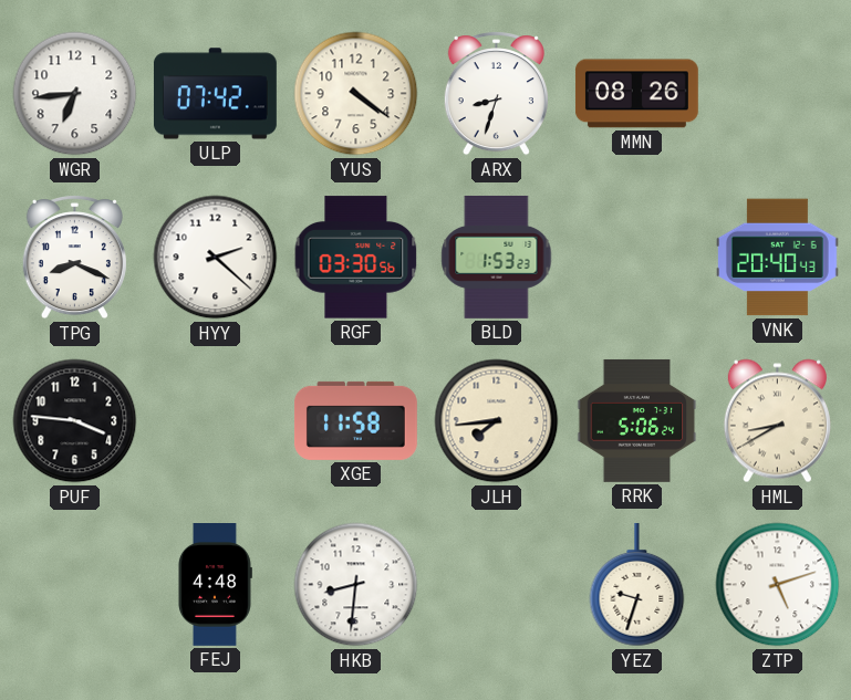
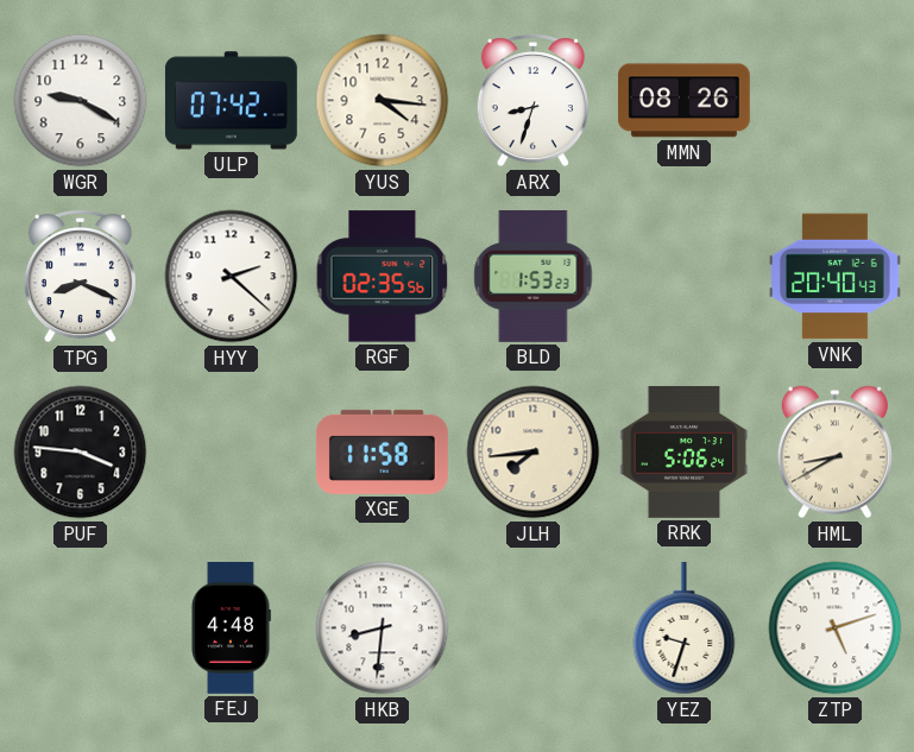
WGR: 6:44 -> 9:20 (81, 101)
YUS: 4:21 -> 4:16 (383, 101)
RGF: 03:30 -> 02:35 (383, 277)
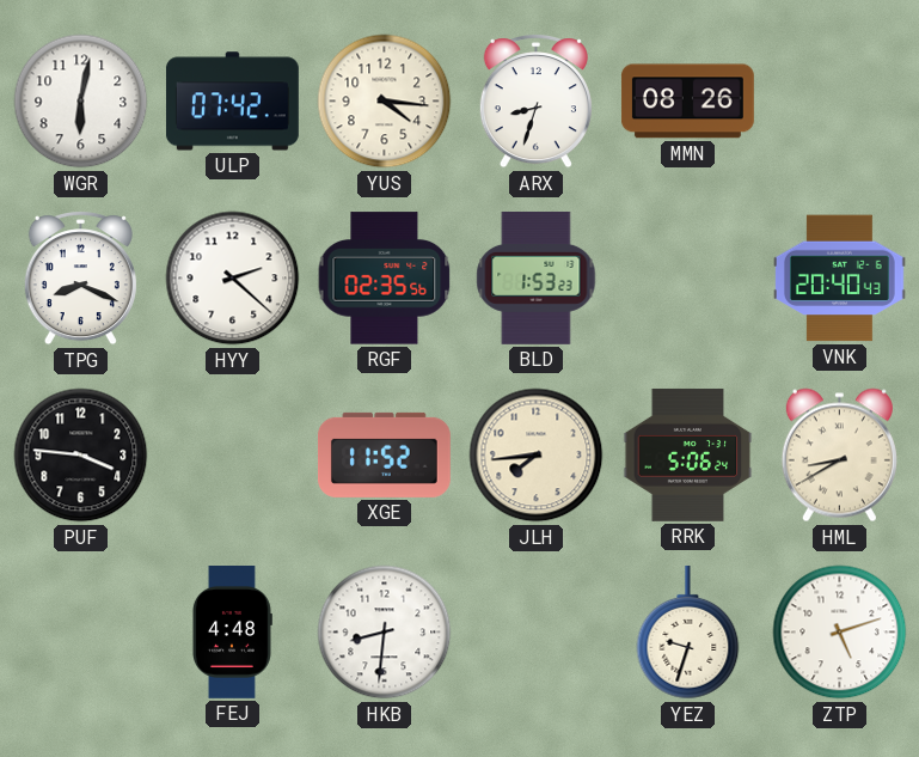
WGR: 9:20 -> 6:02 (81, 102)
XGE: 11:58 -> 11:52 (384, 454)
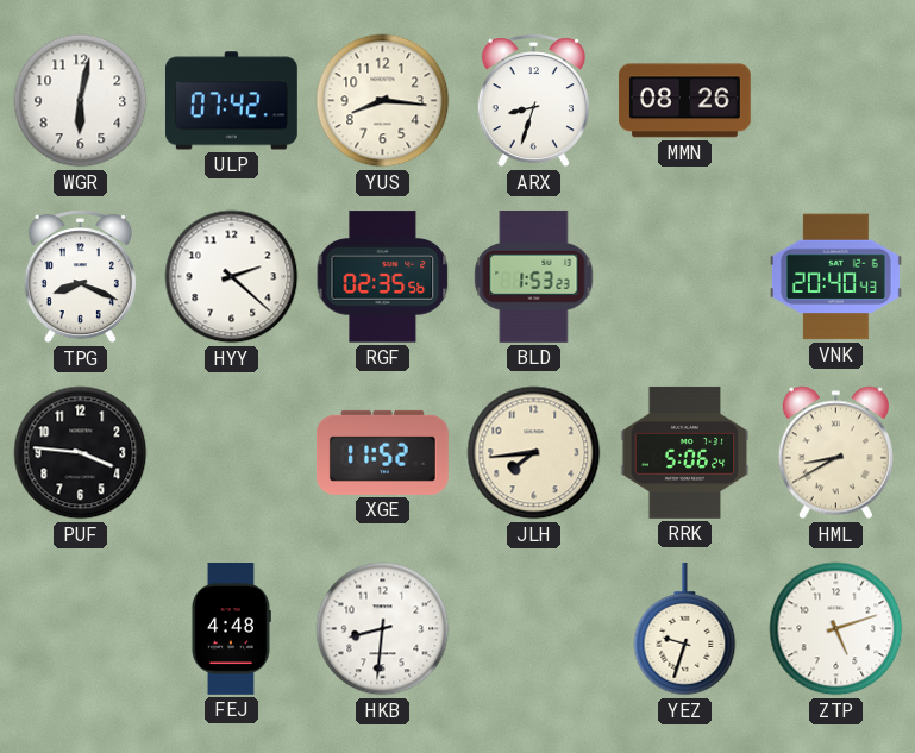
YUS: 4:16 -> 8:16 (383, 101)
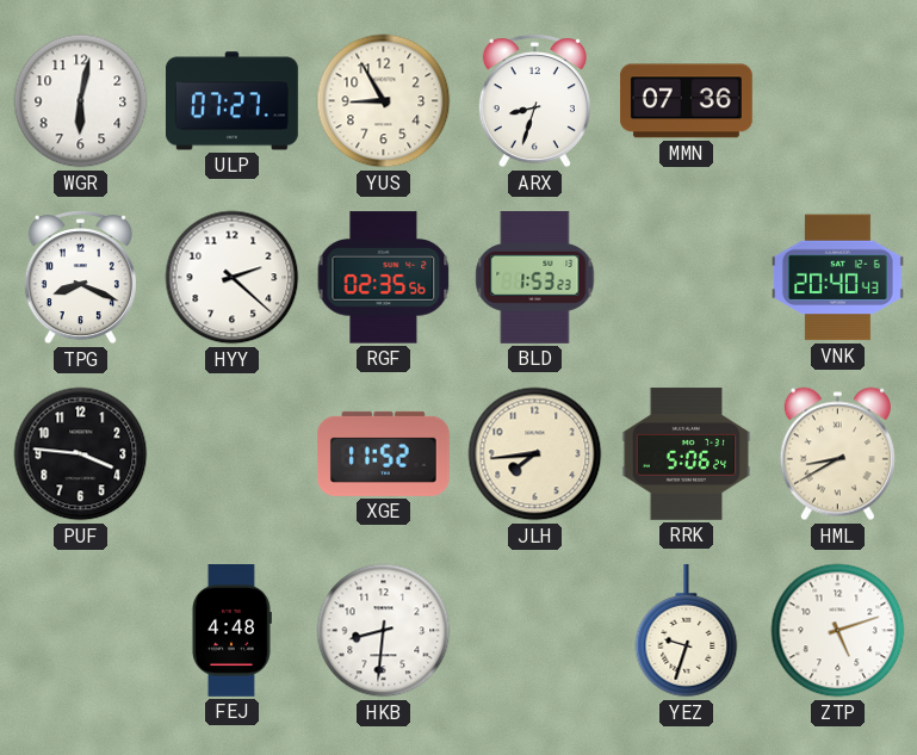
ULP: 07:42 -> 07:27 (231, 101)
YUS: 8:16 -> 8:55 (384, 101)
MMN: 08:26 -> 07:36 (686, 101)
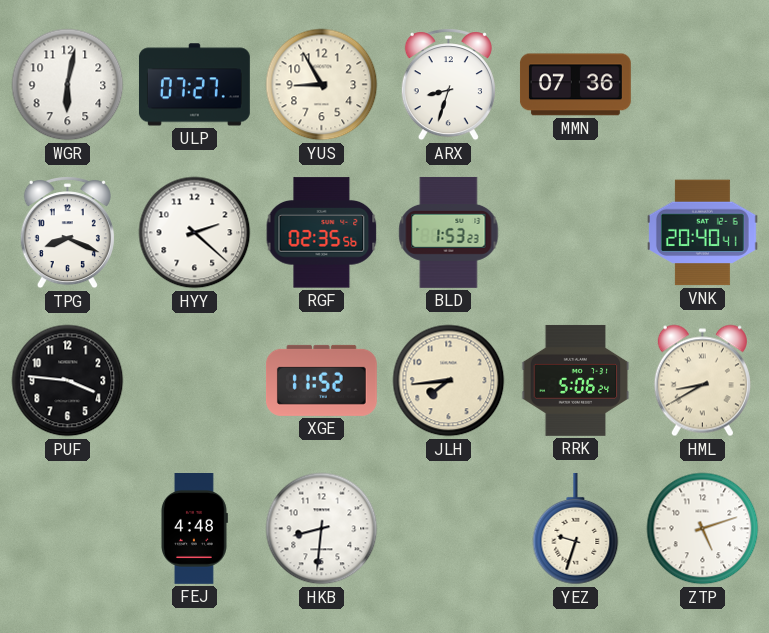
VNK: 20:40:43 -> 20:40:41 (702, 233)
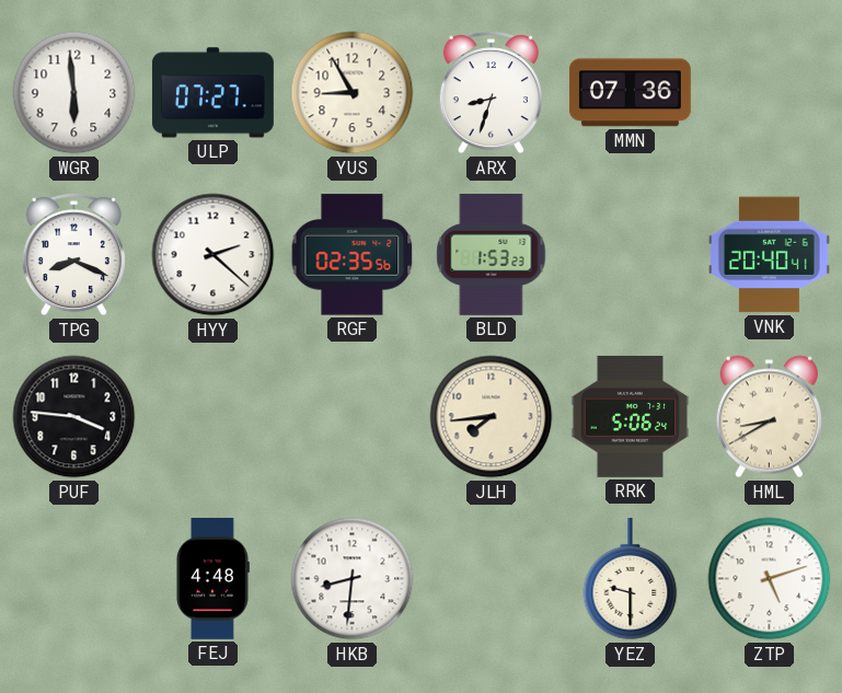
WGR: 6:02 -> 5:59 (74, 93)
XGE: 11:52 -> none (321, 380)
YEZ: 9:33 -> 9:30 (631, 579)
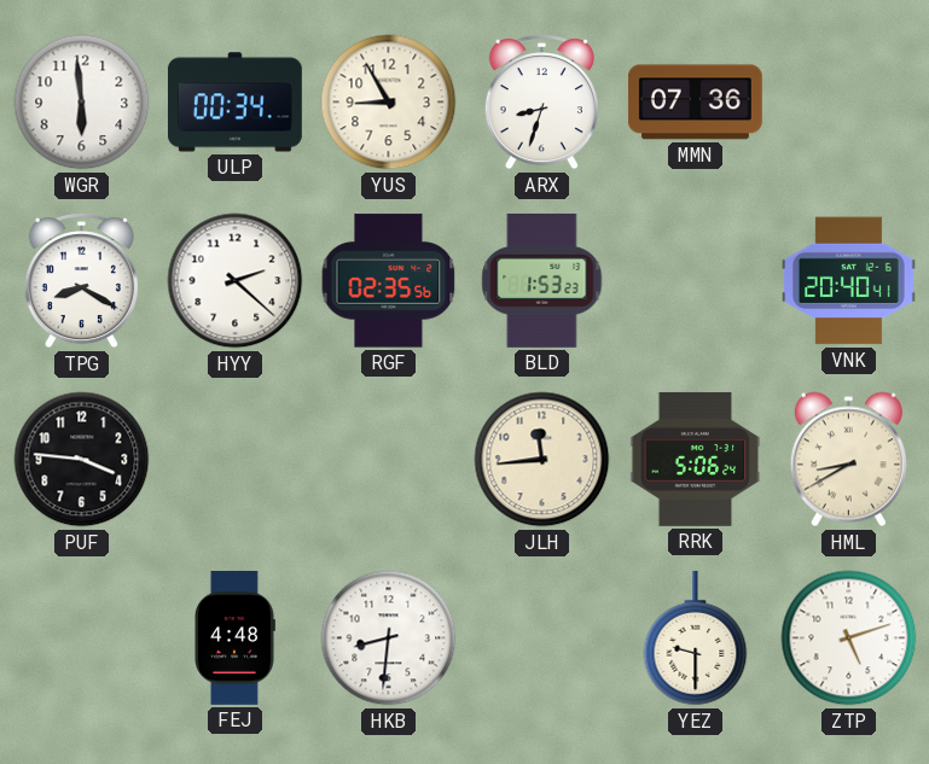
ULP: 07:27 -> 00:34 (234, 103)
TPG: 8:19 -> 8:20 (81, 281)
JLH: 7:44 -> 11:44 (542, 460)
